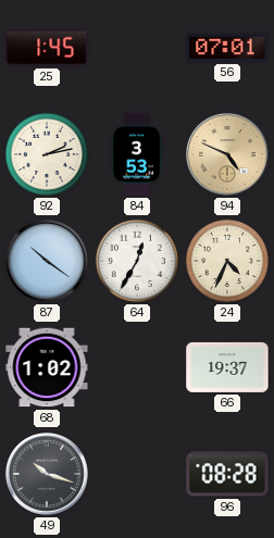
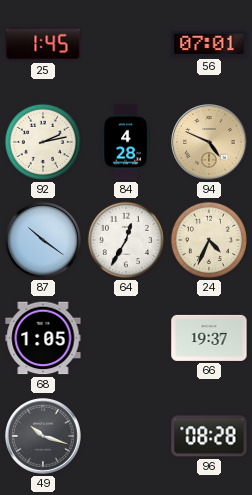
84: 3:53 -> 4:28 (126, 142)
68: 1:02 -> 1:05 (43, 338)
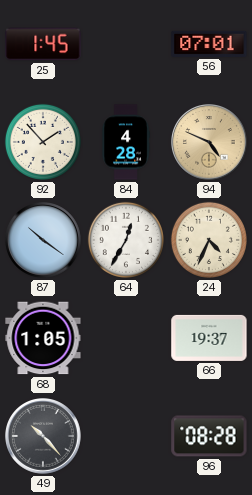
92: 2:13 -> 1:53 (43, 142)
49: 10:18 -> 10:23 (44, 437)
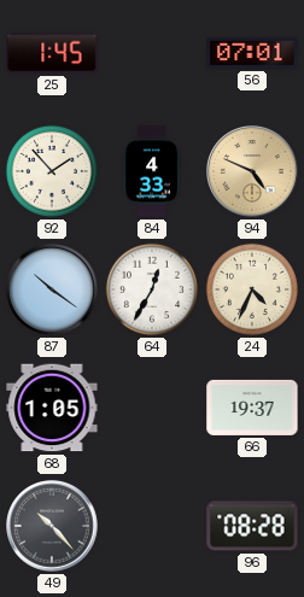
84: 4:28 -> 4:33 (152, 171)
